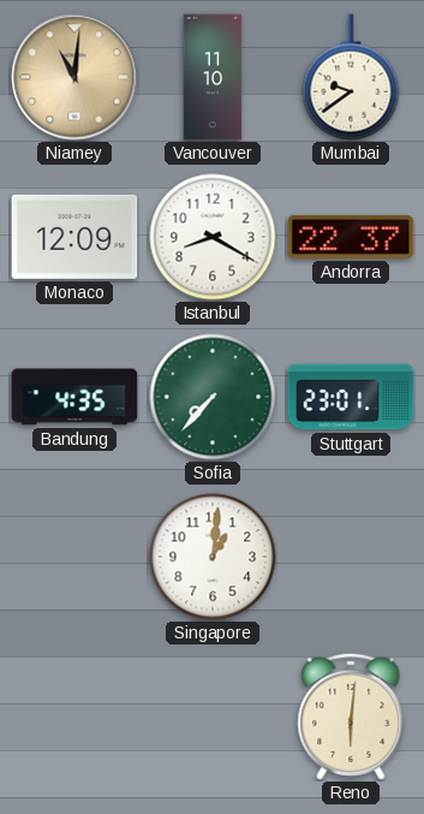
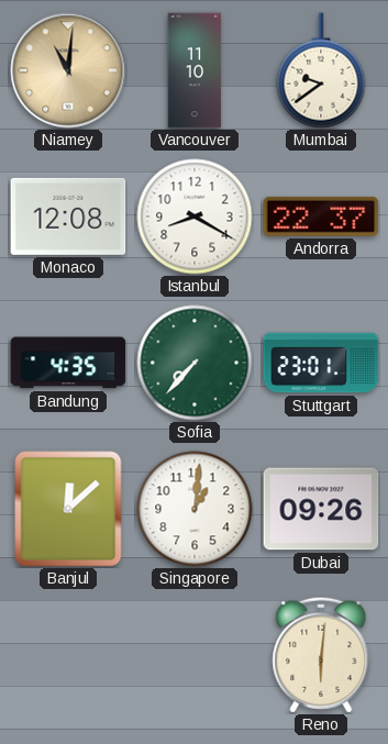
Monaco: 12:09 -> 12:08 (68, 216)
Banjul: none -> 12:08 (68, 509)
Dubai: none -> 09:26 (321, 509)
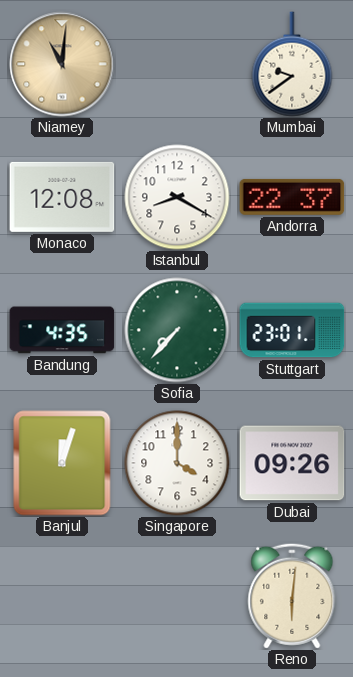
Vancouver: 11:10 -> none (195, 70)
Banjul: 12:08 -> 12:03 (62, 463)
Singapore: 1:01 -> 4:00 (177, 463)
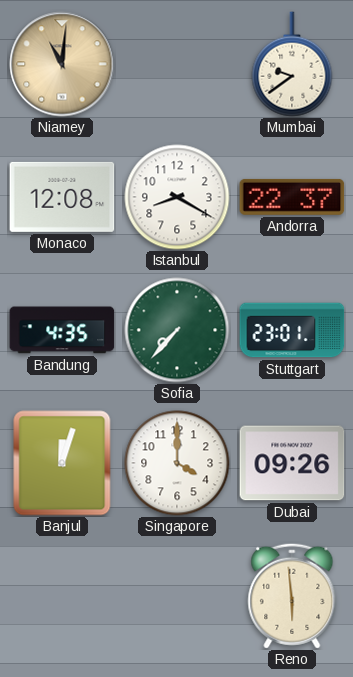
Reno: 6:01 -> 5:59 (292, 596)
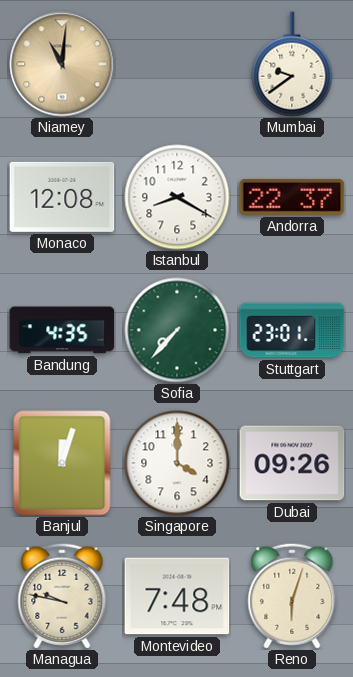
Managua: none -> 9:47 (62, 596)
Montevideo: none -> 7:48 (177, 596)
Reno: 5:59 -> 6:03 (292, 596)
